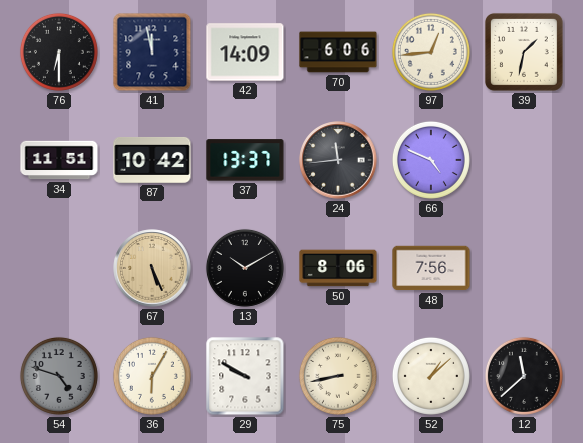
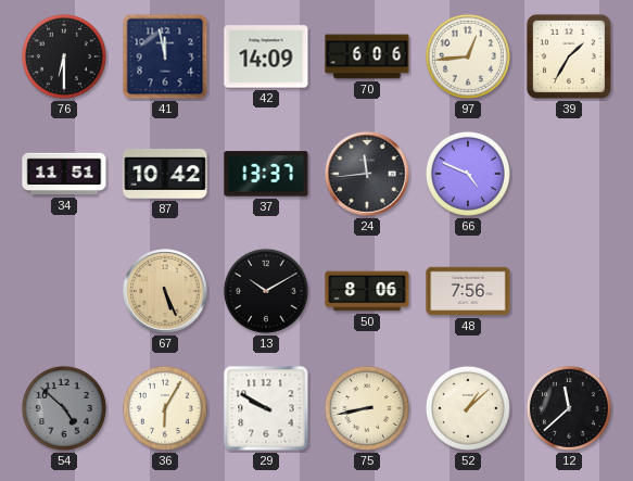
39: 1:32 -> 1:35 (569, 56)
54: 4:48 -> 4:52 (64, 408)
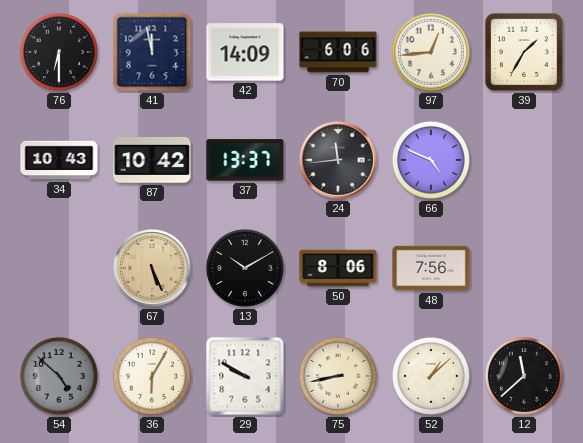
34: 11:51 -> 10:43 (59, 160)
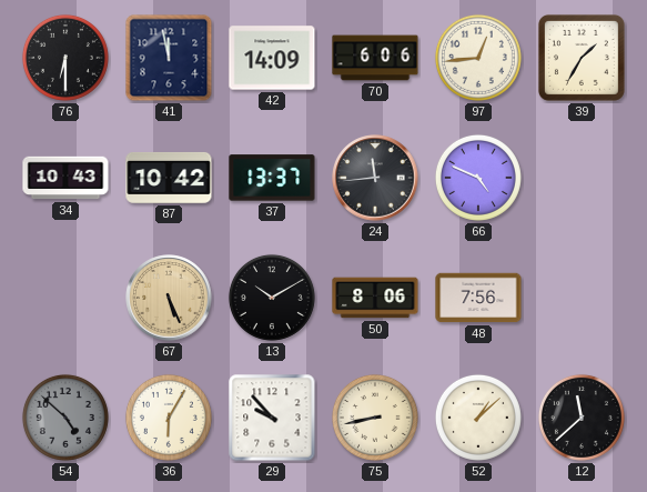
29: 9:50 -> 9:53 (272, 418)
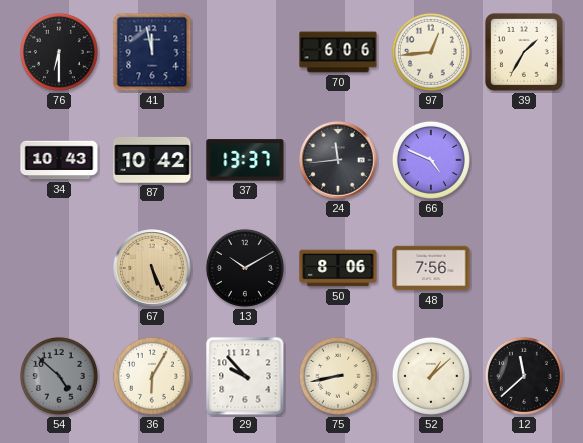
42: 14:09 -> none (272, 58)
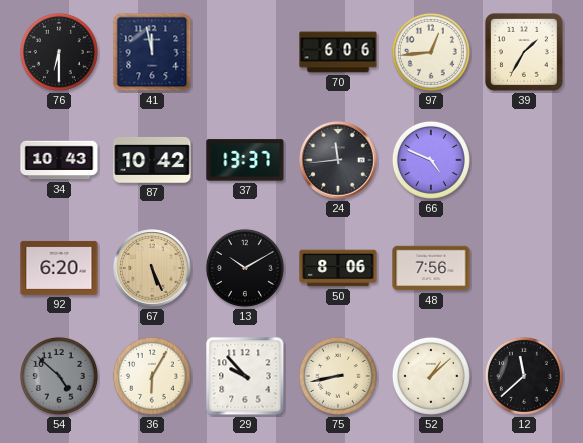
92: none -> 6:20 (59, 268)
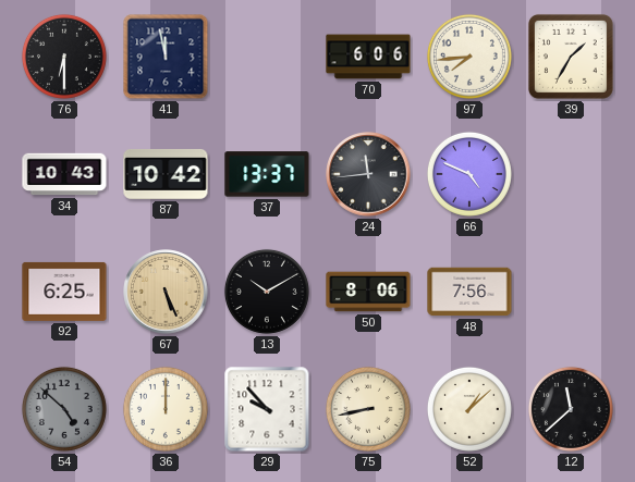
97: 12:44 -> 7:44 (469, 57)
92: 6:20 -> 6:25 (64, 292)
36: 6:05 -> 12:00 (166, 409)
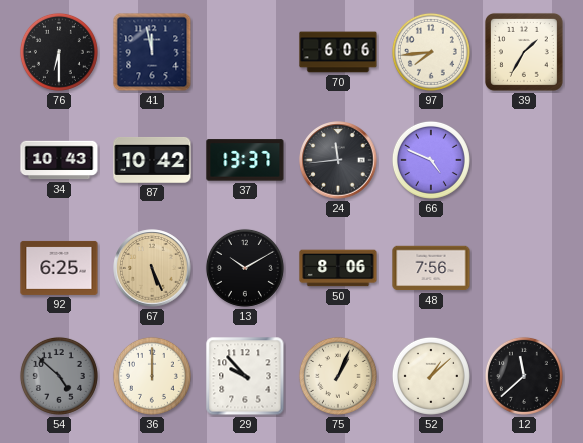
75: 8:43 -> 1:04 (338, 376)
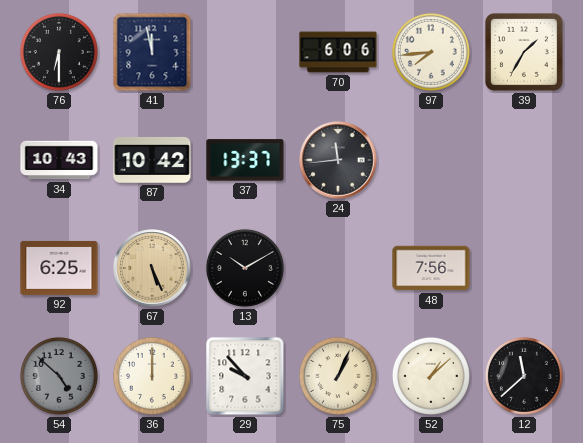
66: 4:49 -> none (431, 160)
50: 8:06 -> none (338, 268)
